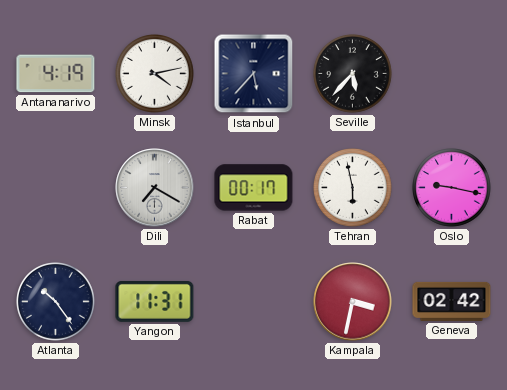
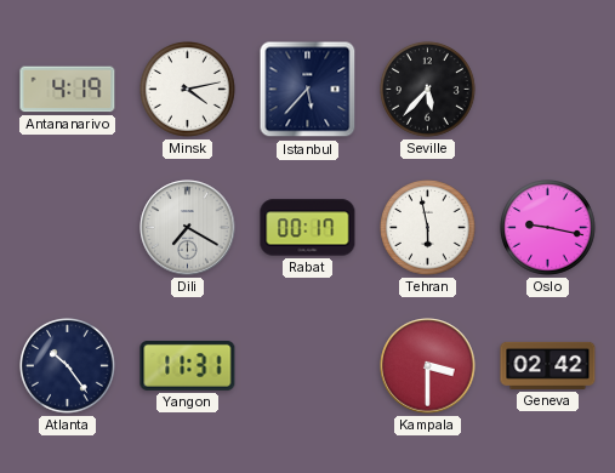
Kampala: 3:32 -> 3:30 (428, 366)
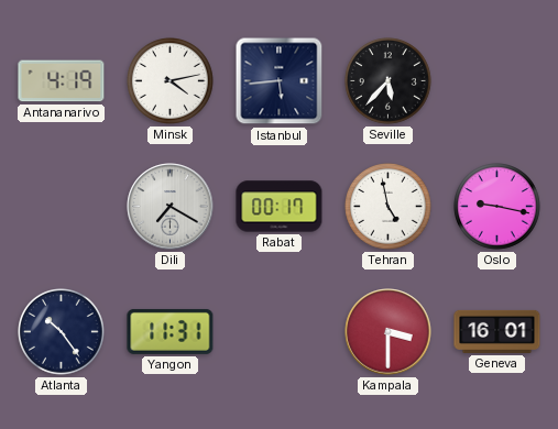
Istanbul: 5:37 -> 5:44 (280, 81)
Tehran: 5:58 -> 4:58 (389, 207)
Geneva: 02:42 -> 16:01 (497, 331)
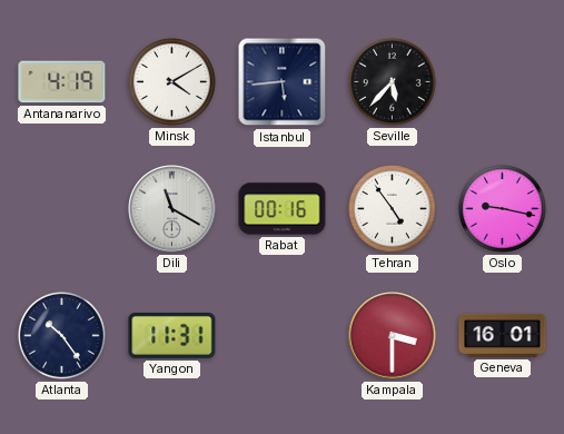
Minsk: 4:13 -> 4:10 (172, 82)
Dili: 7:20 -> 11:20 (172, 209)
Rabat: 00:17 -> 00:16 (283, 209)
Tehran: 4:58 -> 4:54 (393, 209)
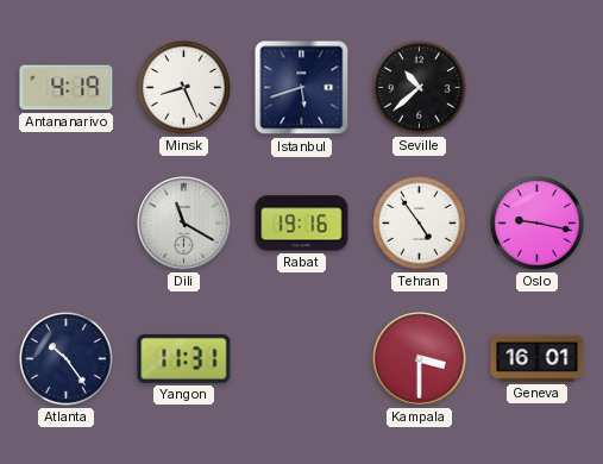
Minsk: 4:10 -> 8:26 (184, 88)
Istanbul: 5:44 -> 5:42 (302, 88)
Seville: 5:37 -> 10:38 (420, 88)
Rabat: 00:16 -> 19:16 (302, 224)
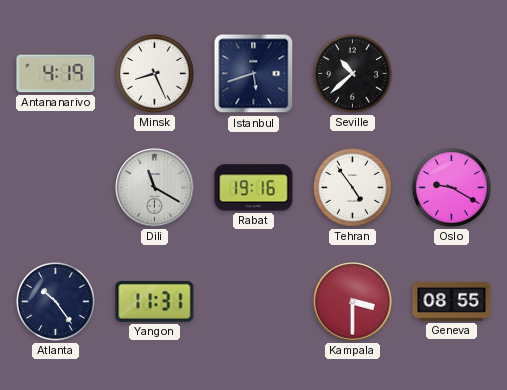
Oslo: 9:17 -> 9:20 (452, 188)
Geneva: 16:01 -> 08:55 (452, 301)
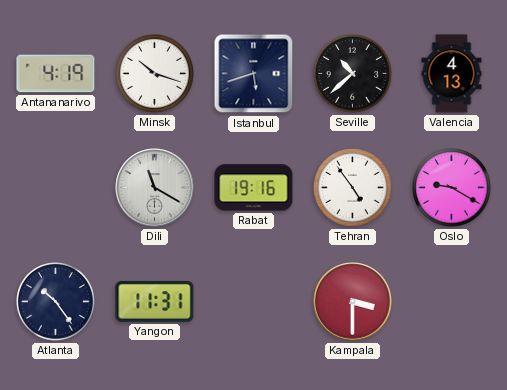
Minsk: 8:26 -> 10:18 (155, 74)
Valencia: none -> 4:13 (452, 74)
Geneva: 08:55 -> none (452, 301)
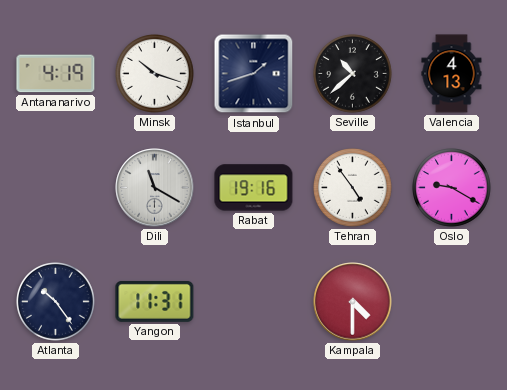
Istanbul: 5:42 -> 1:42 (254, 74)
Kampala: 3:30 -> 4:30 (353, 302)
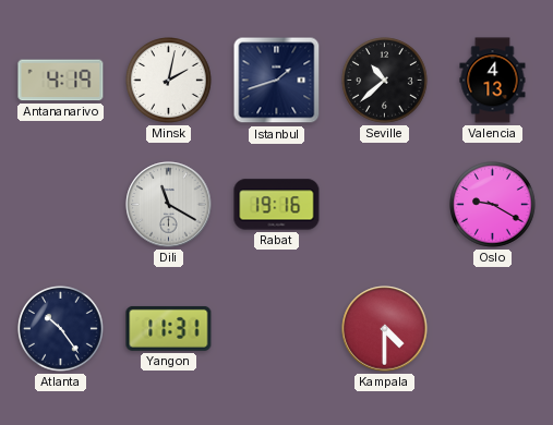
Minsk: 10:18 -> 2:02 (169, 81)
Tehran: 4:54 -> none (353, 188)
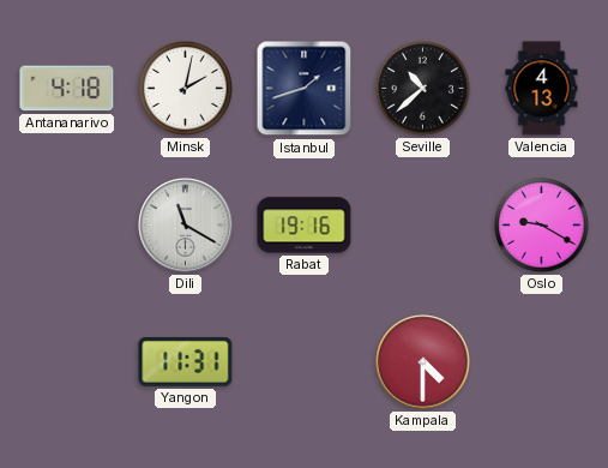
Antananarivo: 4:19 -> 4:18 (67, 89)
Atlanta: 10:24 -> none (61, 329)
